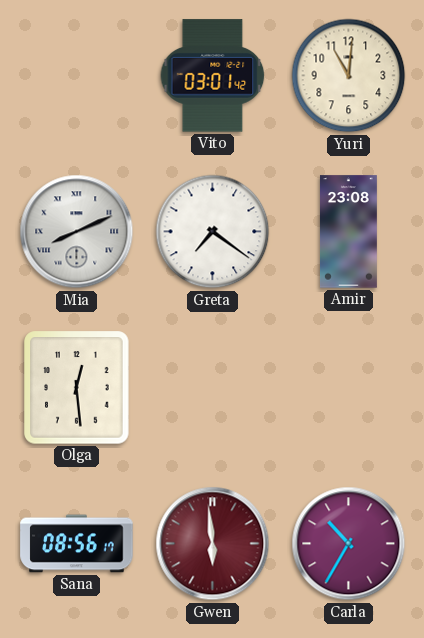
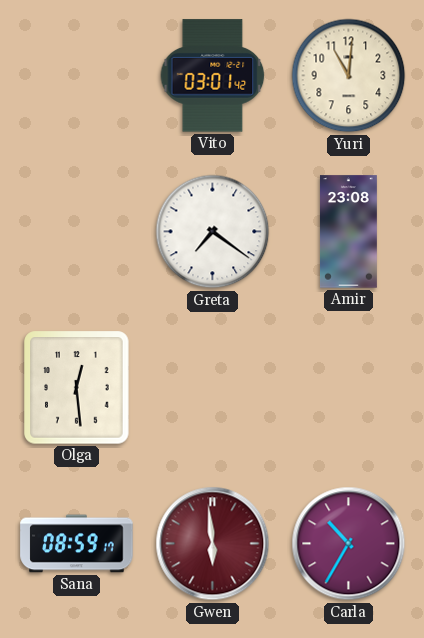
Mia: 8:11 -> none (77, 232)
Sana: 08:56 -> 08:59 (77, 544)
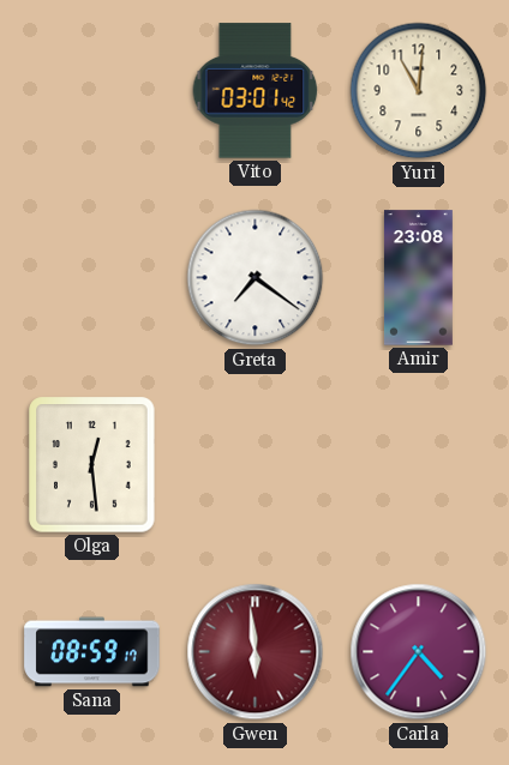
Carla: 10:35 -> 4:36 (419, 652)
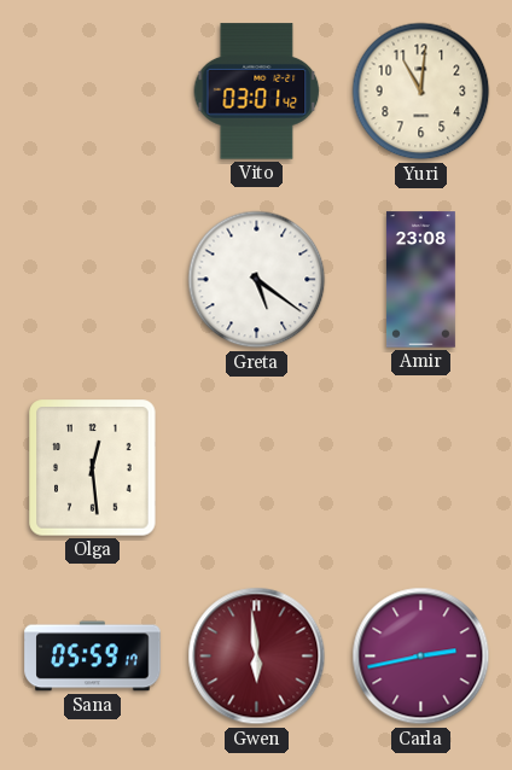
Greta: 7:21 -> 5:21 (257, 280)
Sana: 08:59 -> 05:59 (93, 657)
Carla: 4:36 -> 2:43 (421, 657)
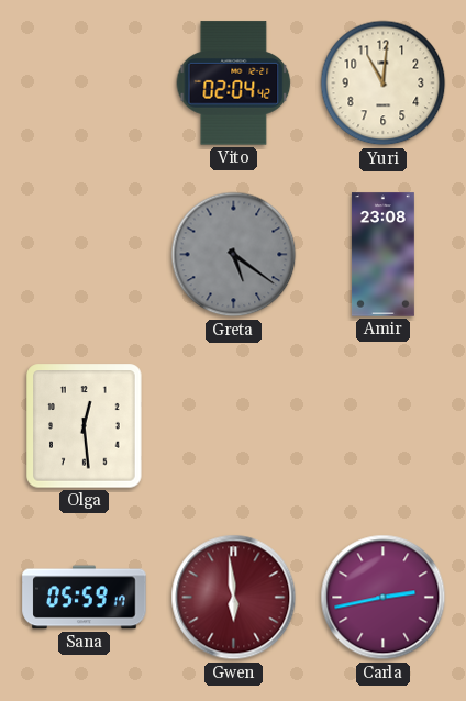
Vito: 03:01 -> 02:04 (234, 84)
Greta dial: white -> grey (234, 255)
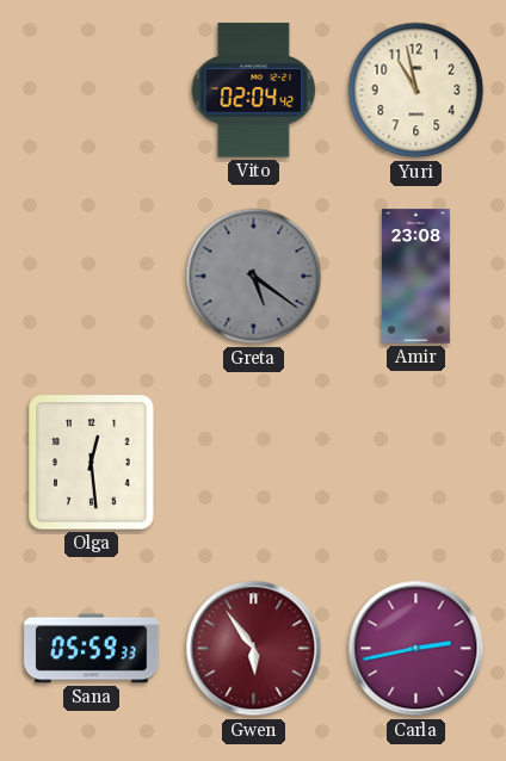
Yuri: 11:01 -> 10:58 (416, 91)
Sana: 05:59:17 -> 05:59:33 (92, 649)
Gwen: 5:59 -> 5:54 (254, 649)
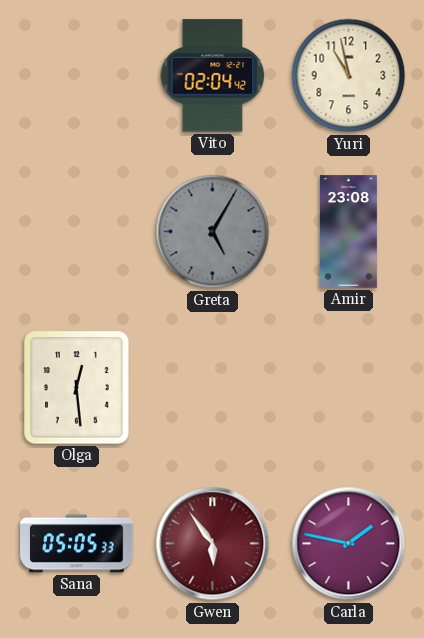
Greta: 5:21 -> 5:05 (213, 232)
Sana: 05:59 -> 05:05 (77, 544)
Carla: 2:43 -> 1:47 (349, 544)
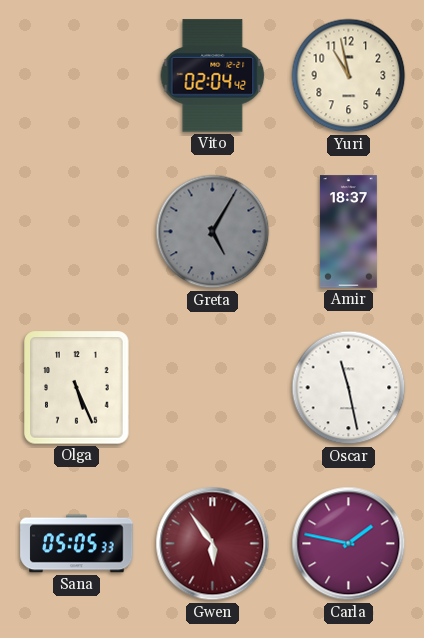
Amir: 23:08 -> 18:37 (349, 232)
Olga: 12:29 -> 5:26 (77, 388)
Oscar: none -> 11:28 (349, 388)
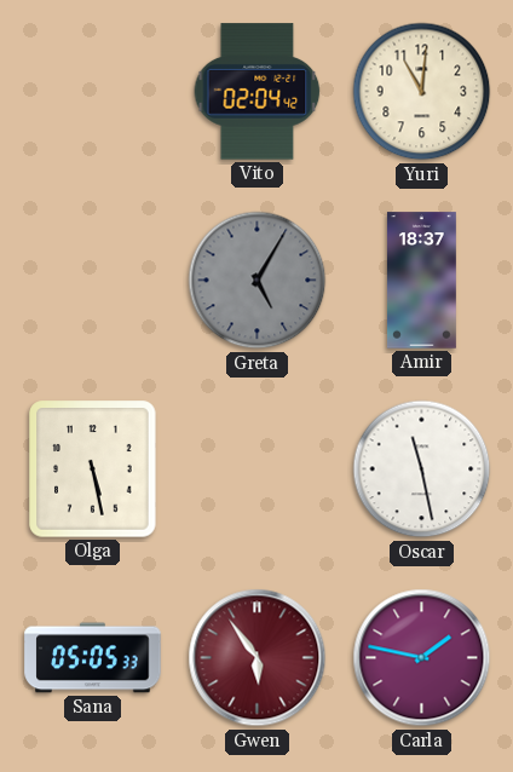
Yuri: 10:58 -> 11:01 (422, 92)
Olga: 5:26 -> 5:28 (93, 469)
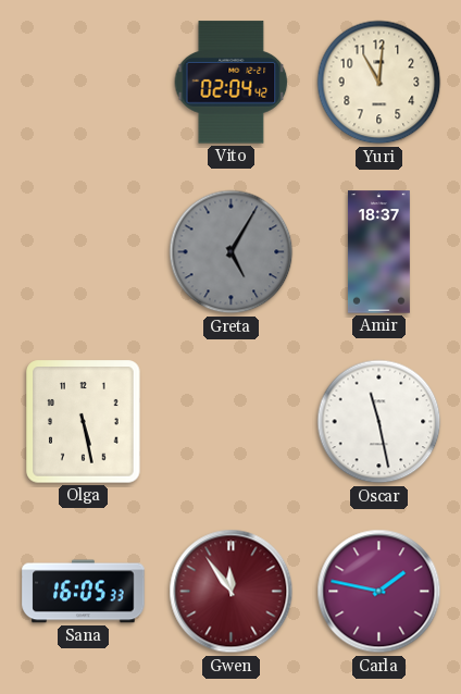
Sana: 05:05 -> 16:05 (84, 592)
Gwen: 5:54 -> 11:54 (232, 592)
